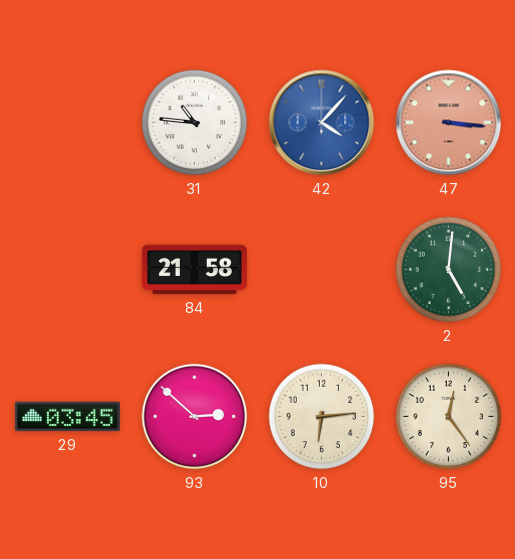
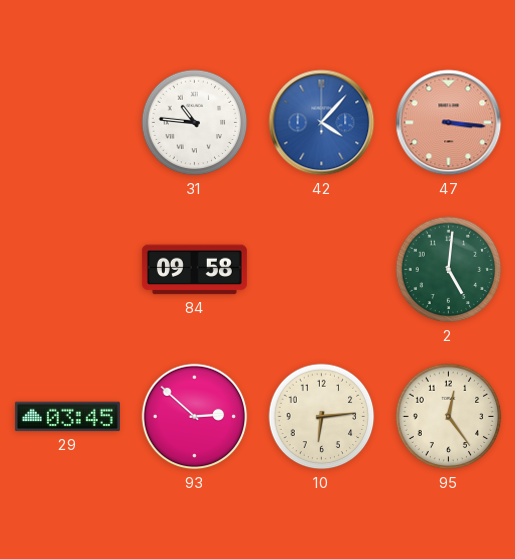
84: 21:58 -> 09:58 (194, 270)
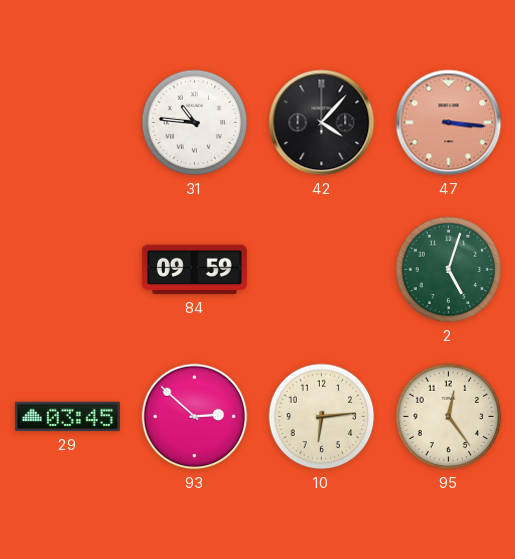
42 dial: blue -> black (322, 123)
84: 09:58 -> 09:59 (194, 270)
2: 5:01 -> 5:03 (449, 270)
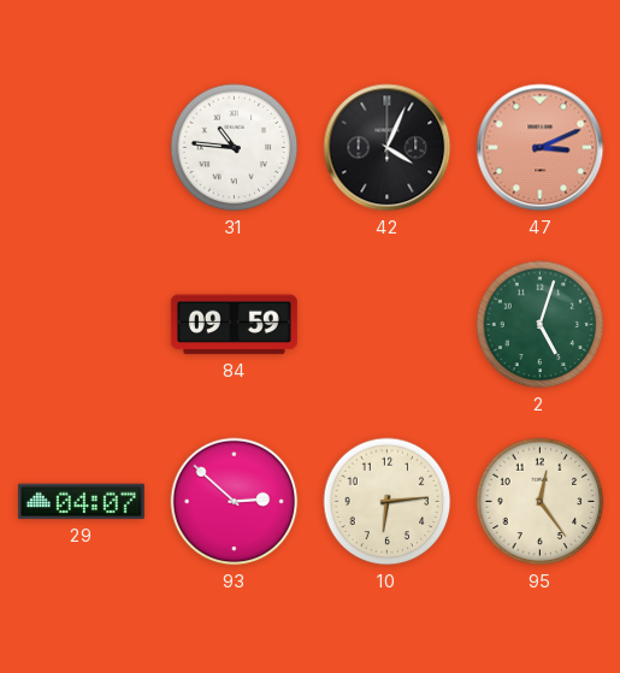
42: 4:07 -> 4:04 (388, 148)
47: 3:16 -> 3:11 (541, 148)
29: 03:45 -> 04:07 (81, 502)
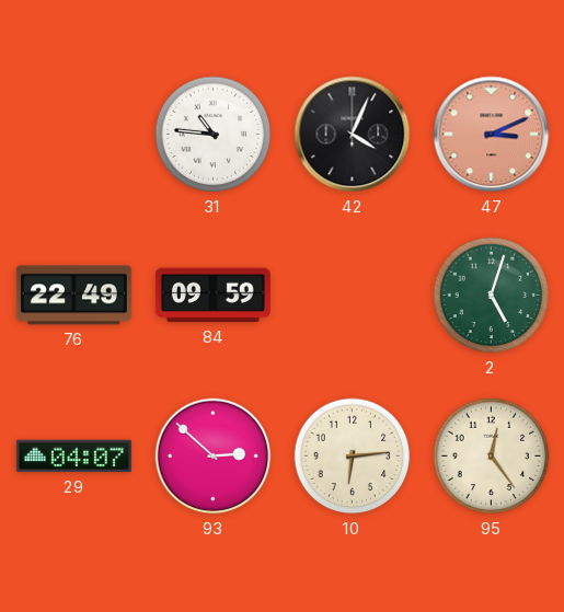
76: none -> 22:49 (73, 296)
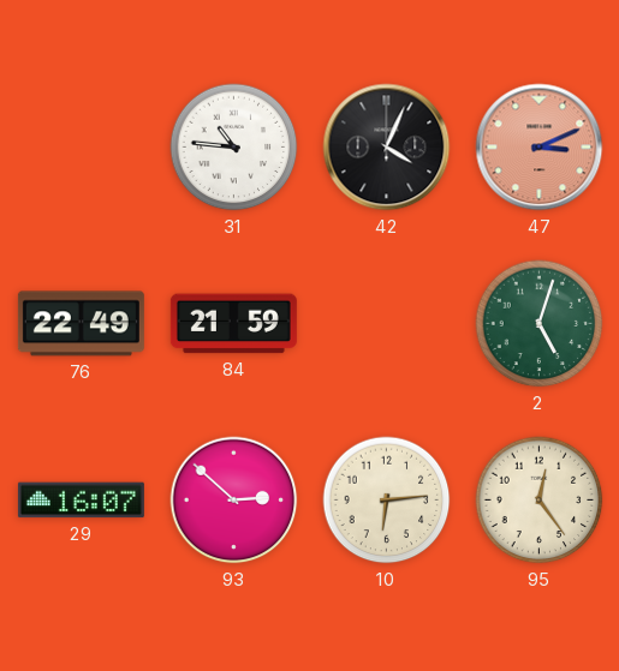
84: 09:59 -> 21:59 (233, 324)
29: 04:07 -> 16:07 (81, 501)
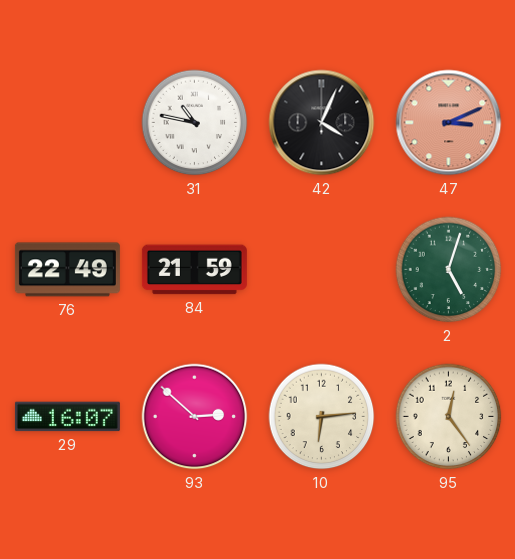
31: 10:46 -> 10:47 (195, 123)
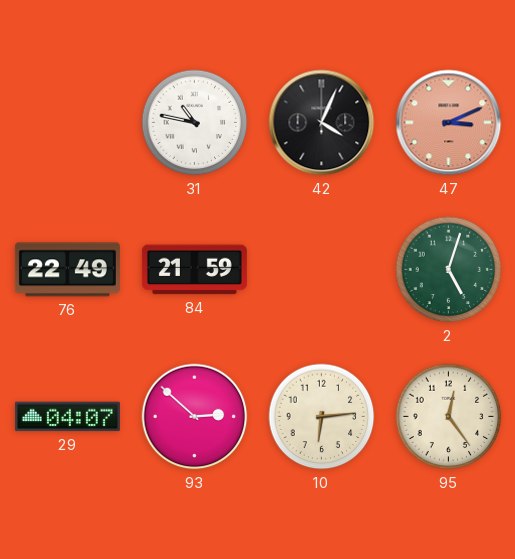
29: 16:07 -> 04:07 (67, 417)
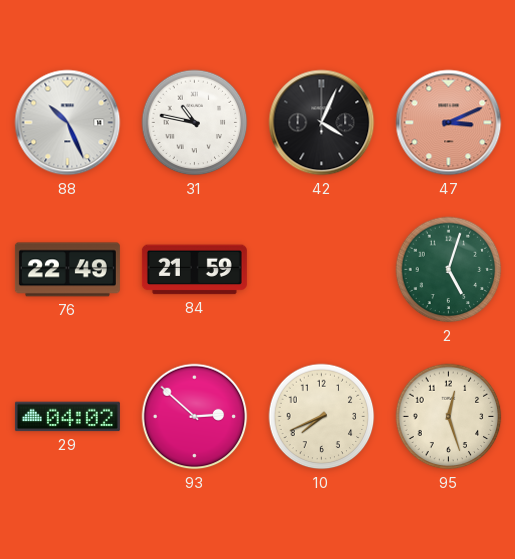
88: none -> 10:26 (68, 123)
29: 04:07 -> 04:02 (67, 417)
10: 6:14 -> 7:41 (322, 417)
95: 12:24 -> 12:27 (449, 417)
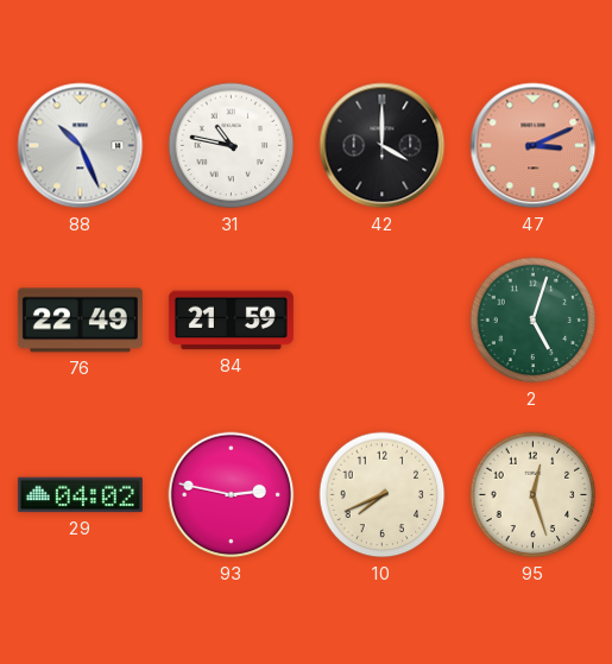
42: 4:04 -> 4:00 (383, 146)
93: 2:52 -> 2:47 (232, 495)
